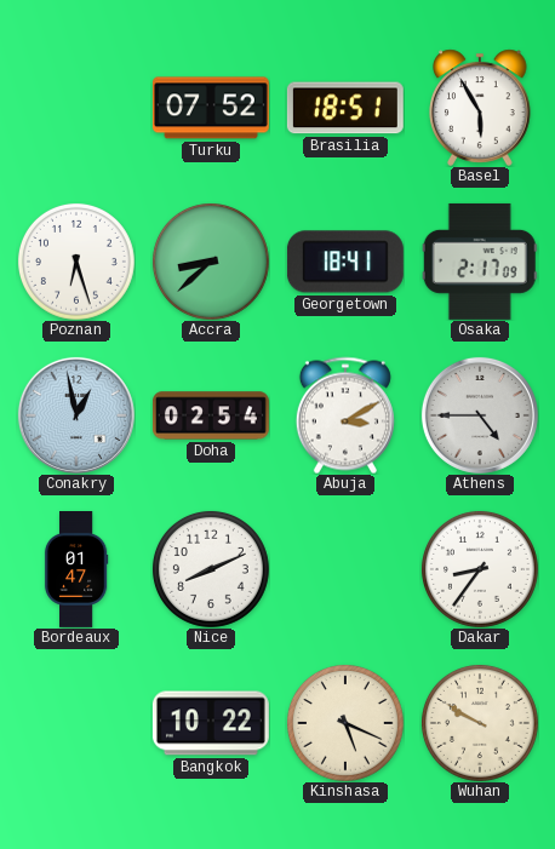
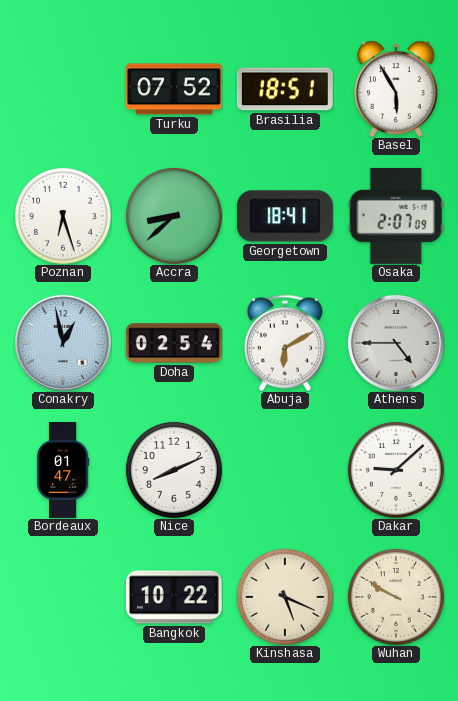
Osaka: 2:17 -> 2:07 (396, 216)
Abuja: 3:10 -> 6:10 (285, 343)
Dakar: 8:36 -> 9:08 (396, 470)
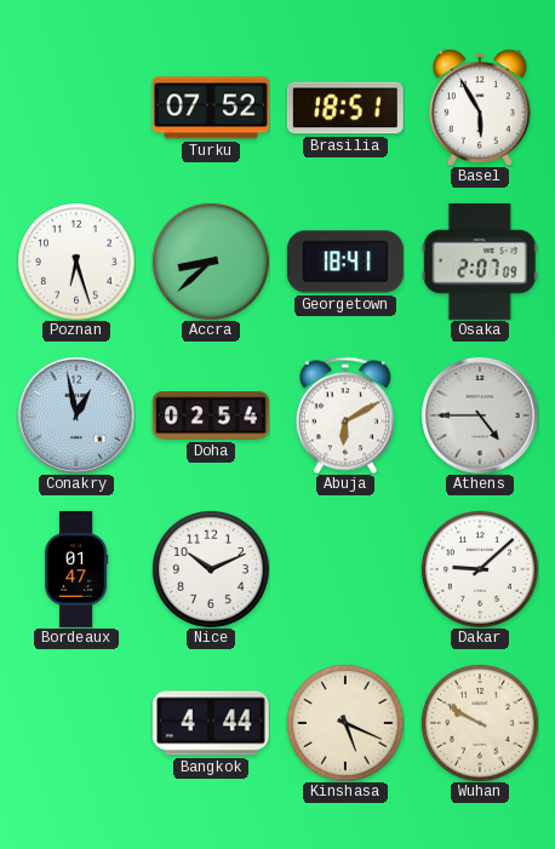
Nice: 8:11 -> 10:11 (211, 569)
Bangkok: 10:22 -> 4:44 (211, 723)
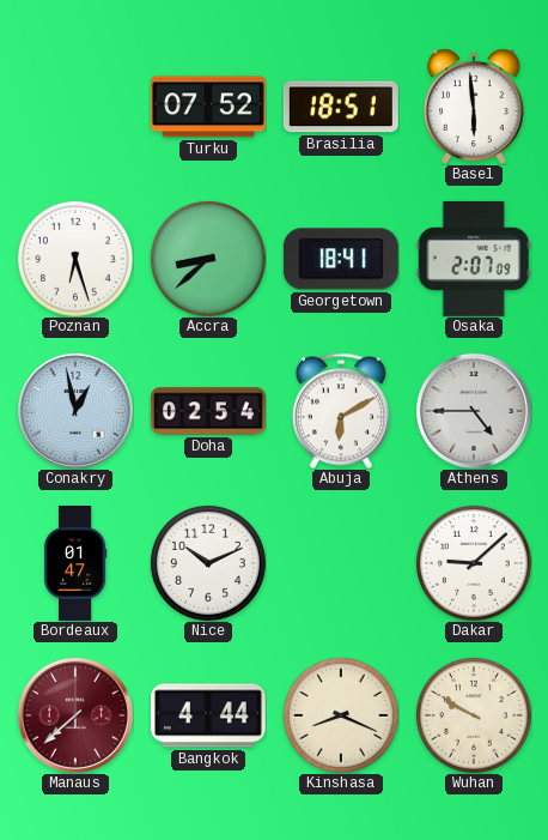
Basel: 5:55 -> 5:59 (474, 107)
Manaus: none -> 7:38 (75, 715)
Kinshasa: 5:19 -> 8:19 (341, 715)
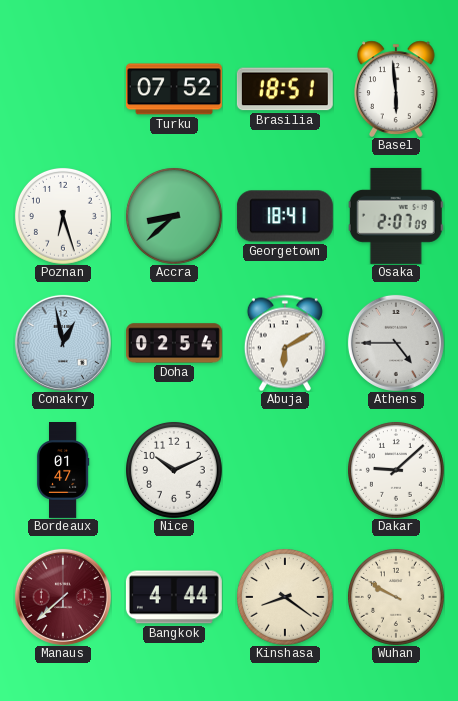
Kinshasa: 8:19 -> 8:21 (285, 597)
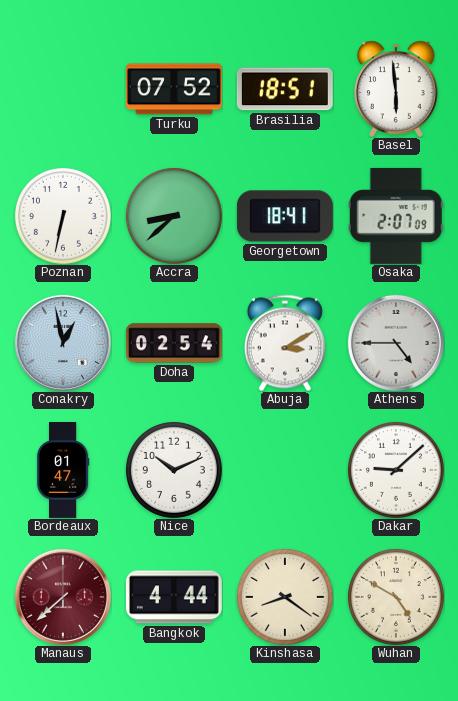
Poznan: 6:27 -> 6:32 (63, 216)
Abuja: 6:10 -> 3:10 (285, 343)
Wuhan: 9:50 -> 4:50 (396, 597)
